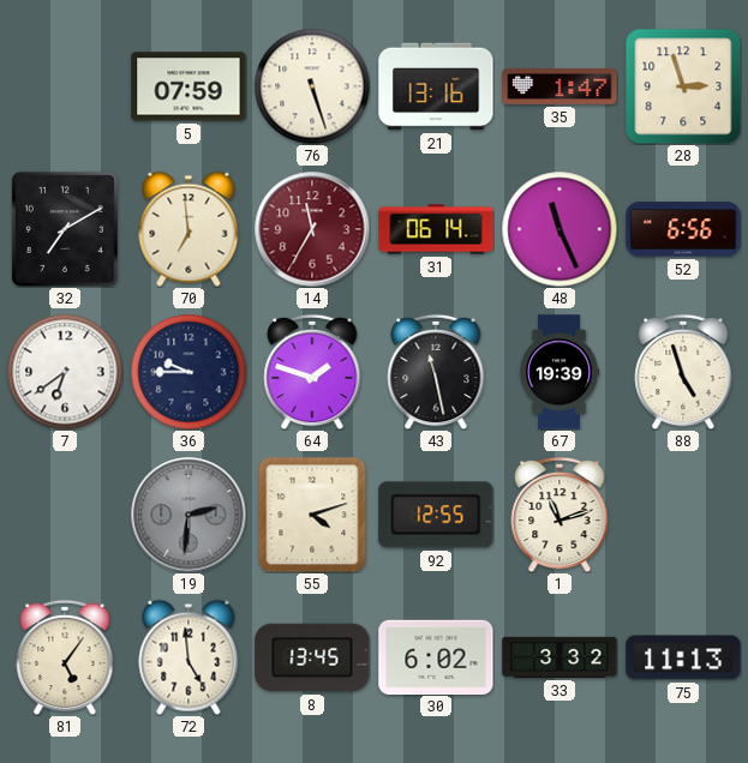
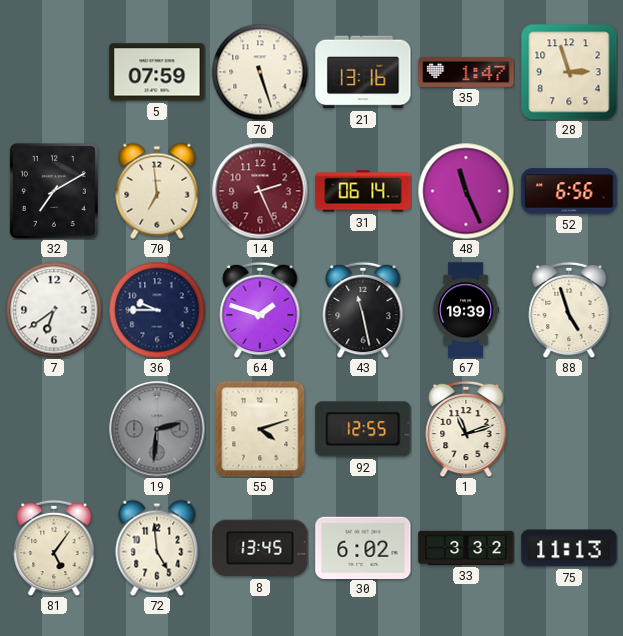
14: 11:35 -> 2:26 (260, 191)
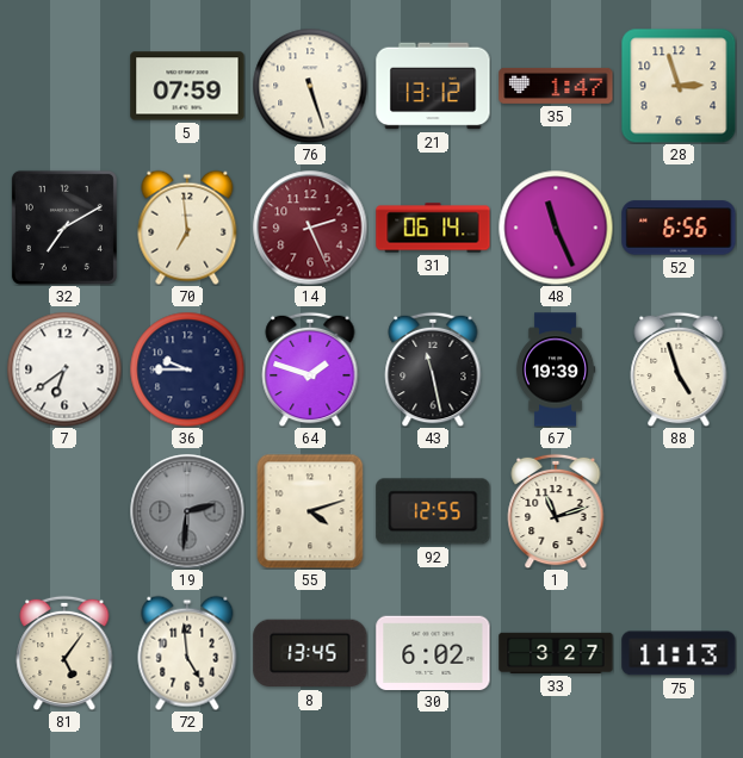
21: 13:16 -> 13:12 (433, 86)
33: 3:32 -> 3:27 (556, 653)
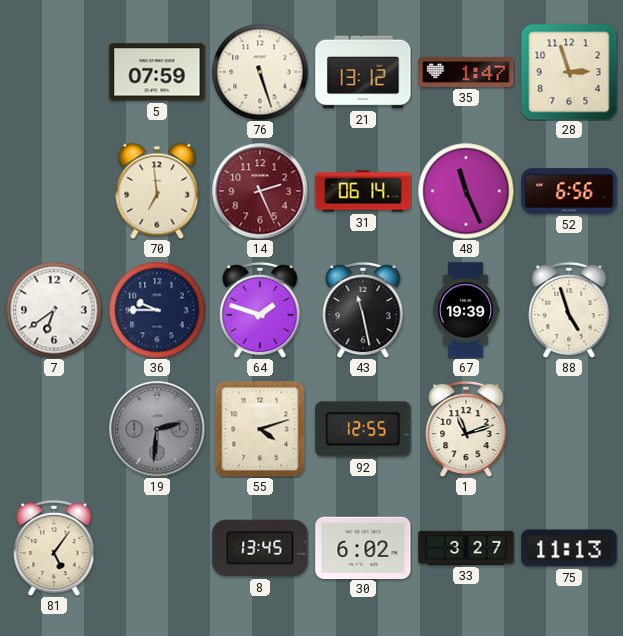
32: 7:10 -> none (64, 228)
72: 4:59 -> none (187, 653)
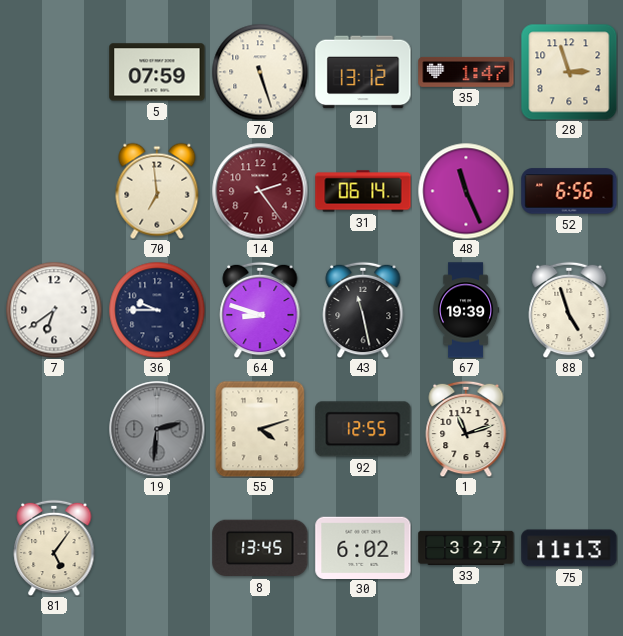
14: 2:26 -> 2:24 (260, 191)
64: 1:48 -> 8:48 (260, 310)
